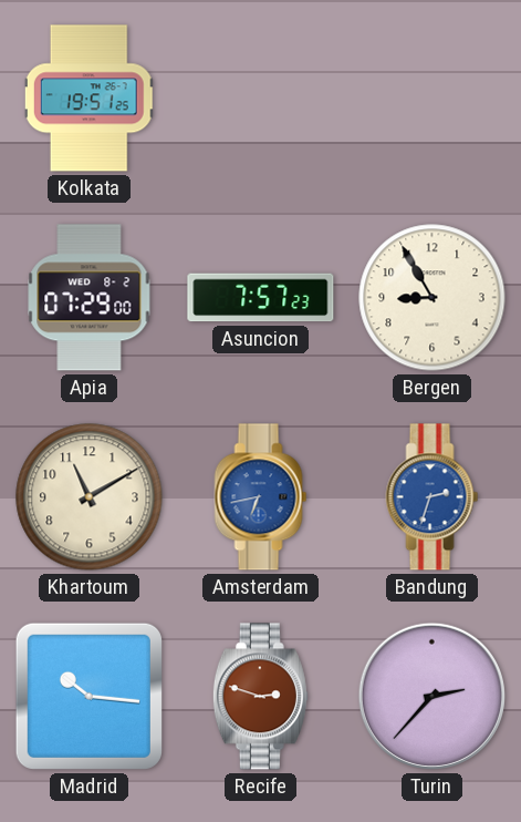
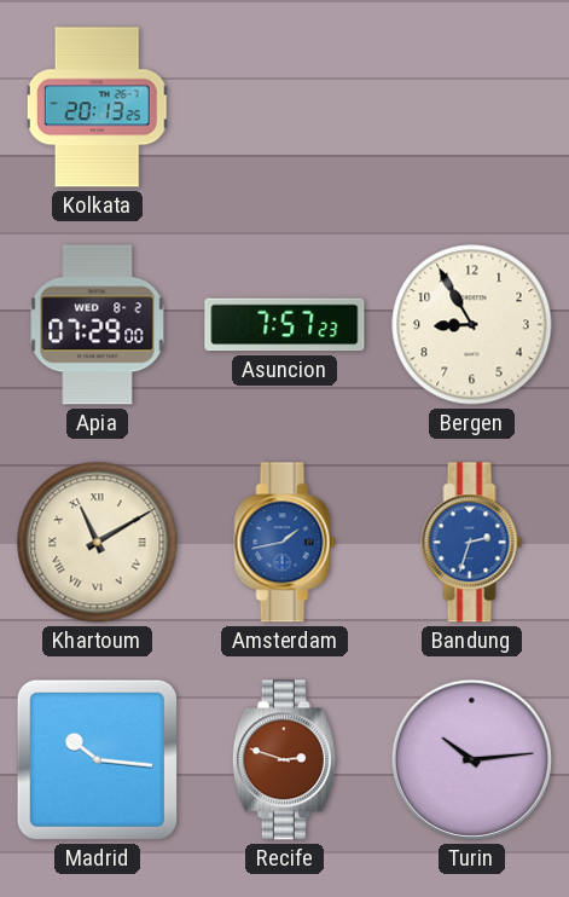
Kolkata: 19:51 -> 20:13 (98, 108)
Khartoum numerals: Arabic -> Roman (98, 543)
Amsterdam: 6:43 -> 1:43 (285, 543)
Turin: 2:37 -> 10:14 (471, 759)
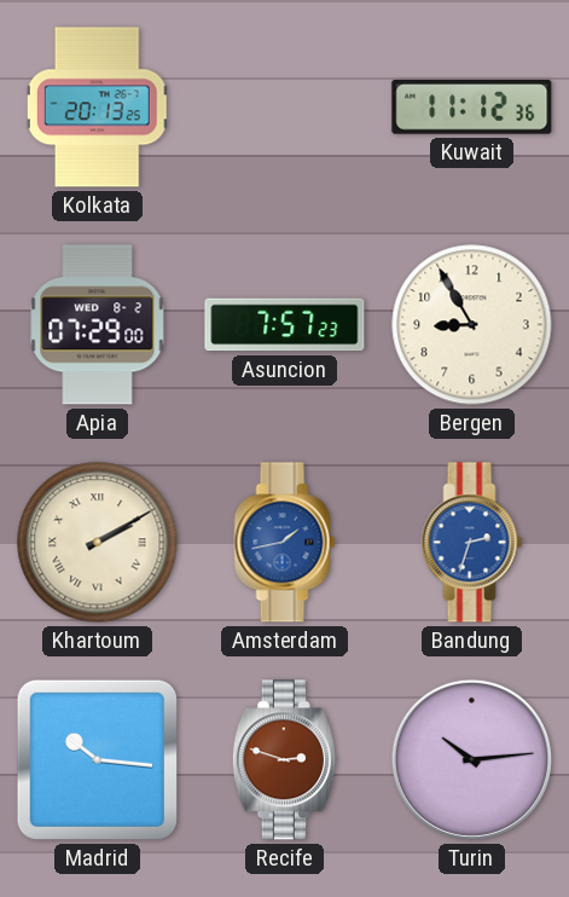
Kuwait: none -> 11:12 (472, 108)
Khartoum: 11:10 -> 2:10 (98, 543)
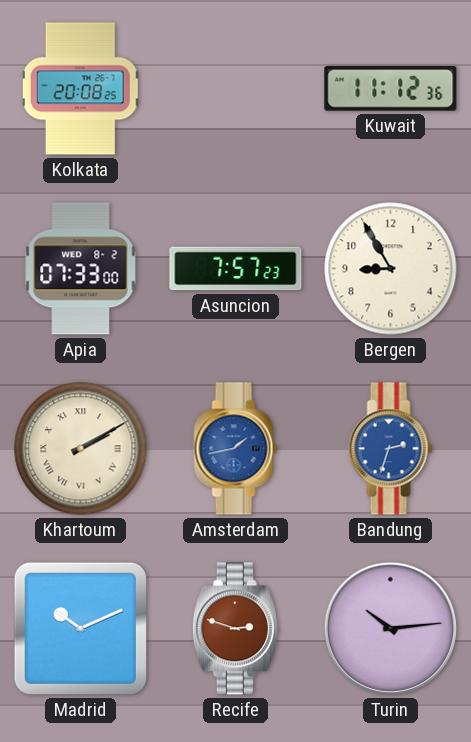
Kolkata: 20:13 -> 20:08 (81, 89)
Apia: 07:29 -> 07:33 (81, 269)
Madrid: 10:16 -> 10:11 (80, 628)
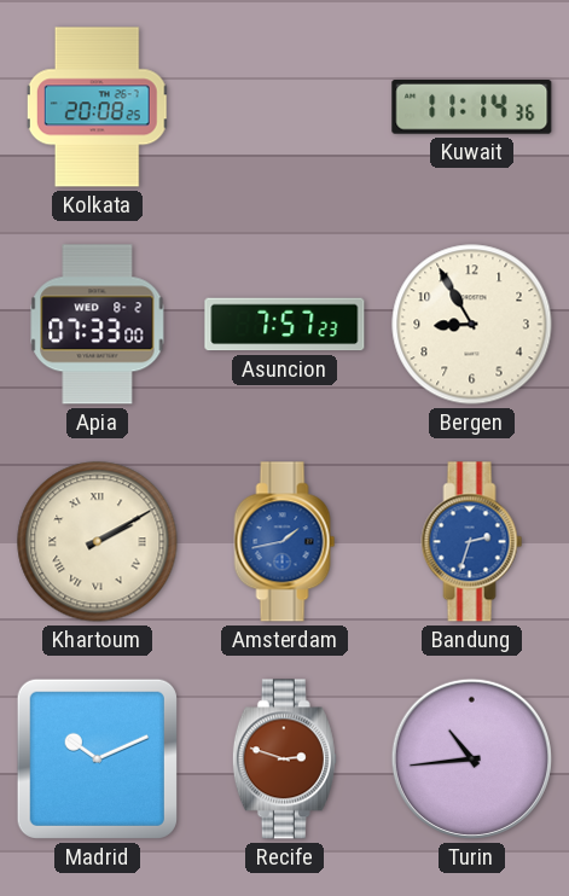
Kuwait: 11:12 -> 11:14 (472, 107)
Turin: 10:14 -> 10:44 (471, 758)
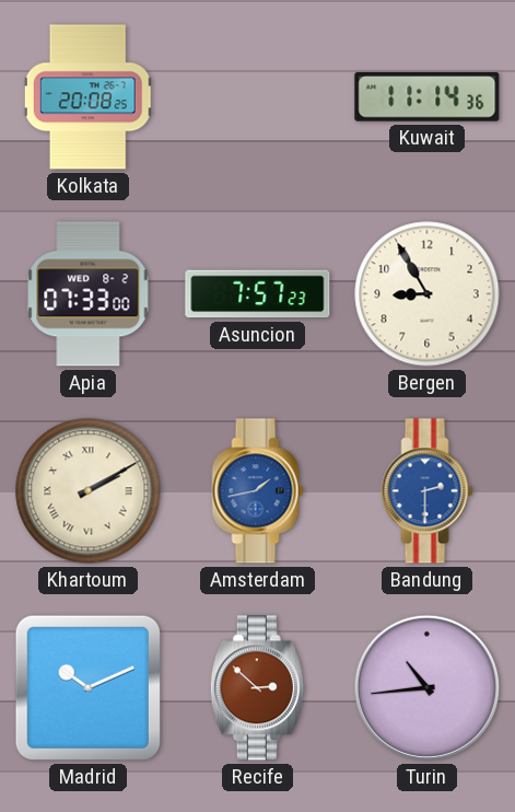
Bandung: 2:33 -> 2:30 (428, 491)
Recife: 2:48 -> 2:52 (257, 688)
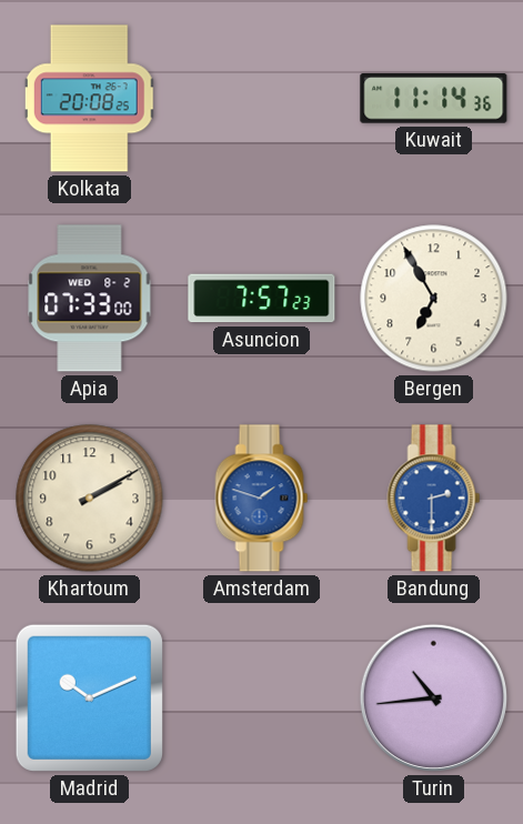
Bergen: 8:55 -> 6:55 (434, 299)
Khartoum numerals: Roman -> Arabic (90, 499)
Amsterdam: 1:43 -> 1:48 (262, 499)
Recife: 2:52 -> none (257, 688)
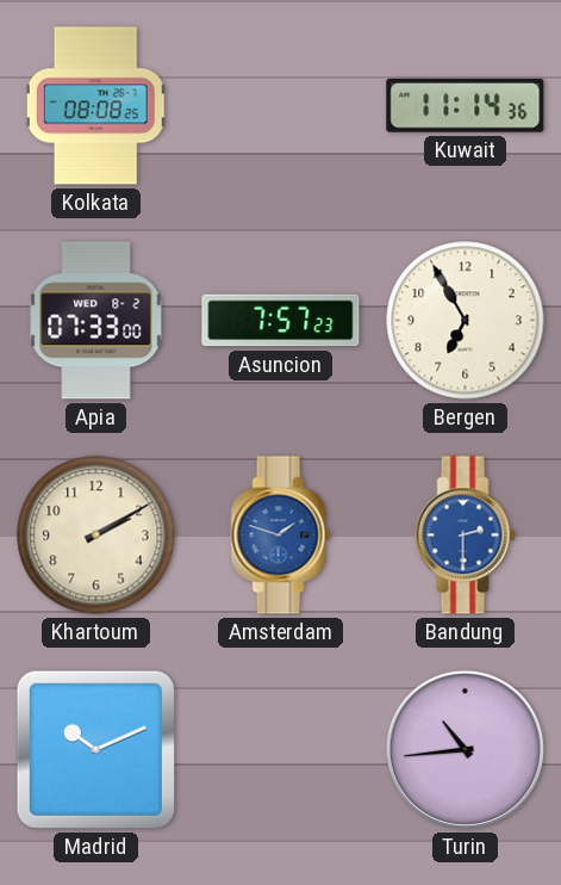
Kolkata: 20:08 -> 08:08 (96, 106)
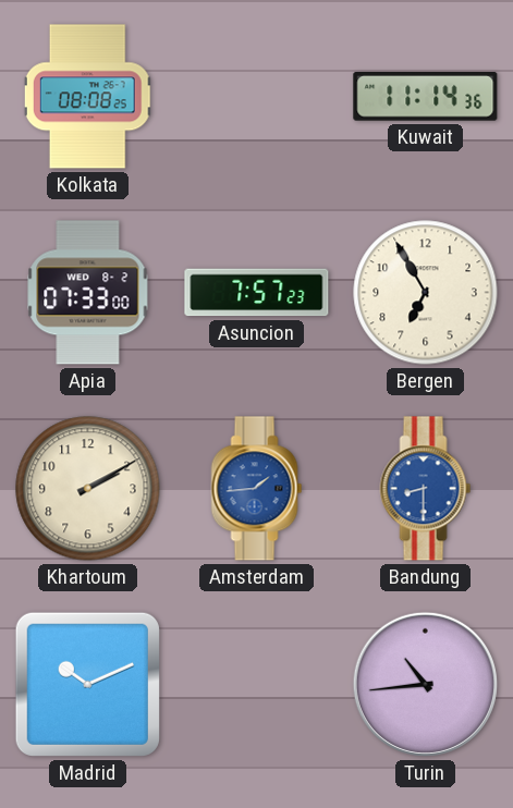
Amsterdam: 1:48 -> 1:44 (257, 489)
Bandung: 2:30 -> 8:30 (426, 489)
